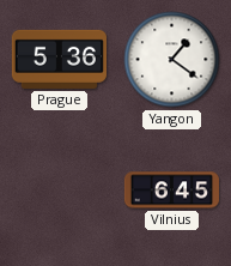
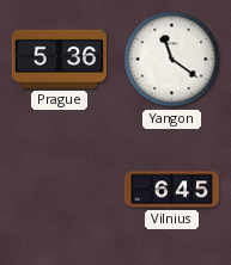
Yangon: 1:21 -> 11:21 (172, 60)
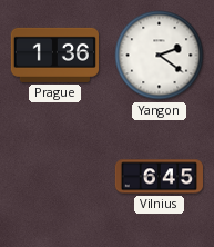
Prague: 5:36 -> 1:36 (54, 55)
Yangon: 11:21 -> 2:21 (160, 56)
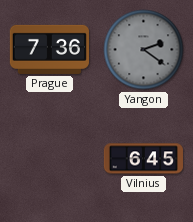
Prague: 1:36 -> 7:36 (49, 49)
Yangon dial: white -> grey (144, 50)
